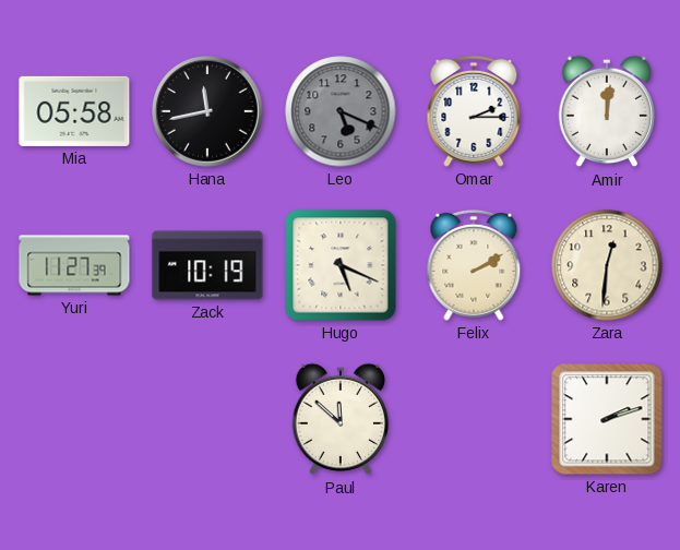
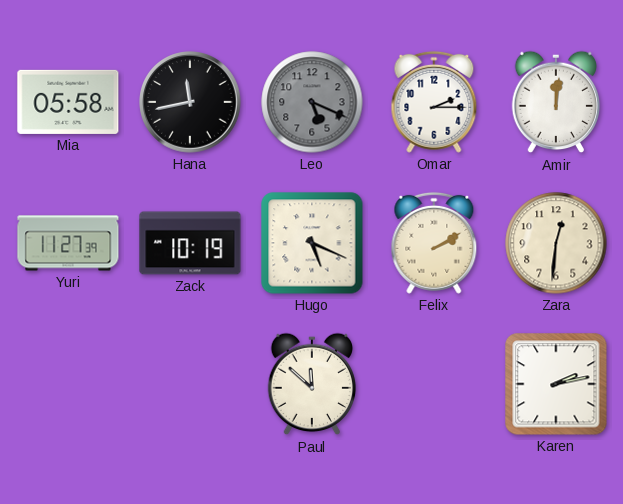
Karen: 2:12 -> 2:13 (556, 384)
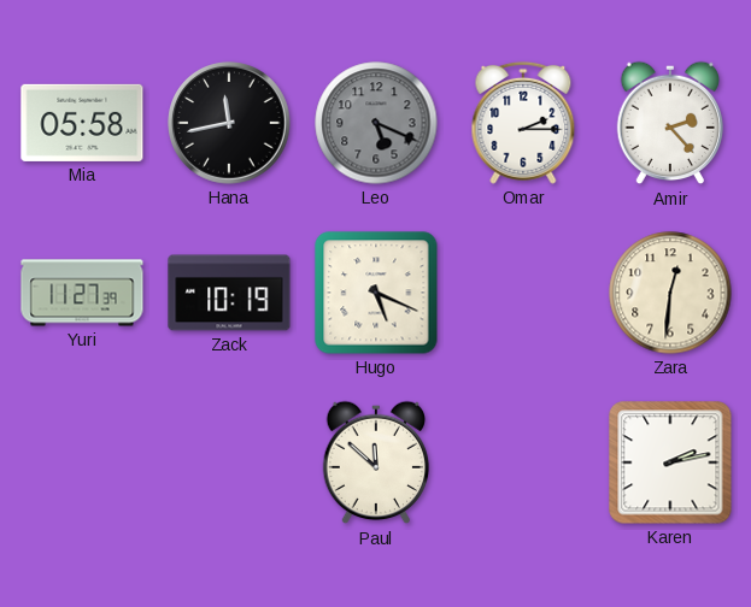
Amir: 12:01 -> 2:23 (670, 123)
Felix: 2:10 -> none (434, 243)
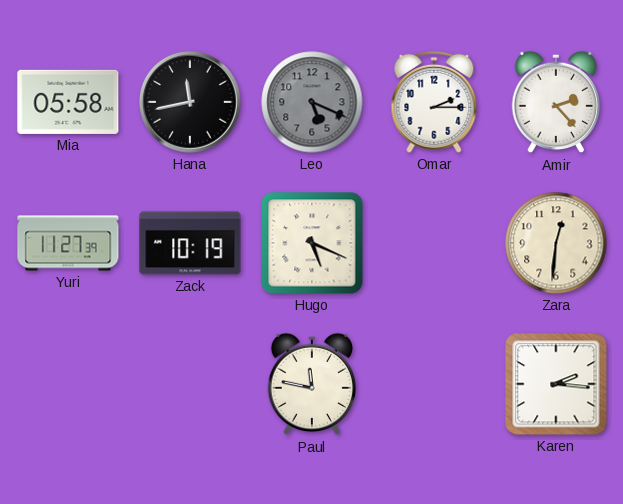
Paul: 11:52 -> 11:47 (312, 384)
Karen: 2:13 -> 2:16 (556, 384)
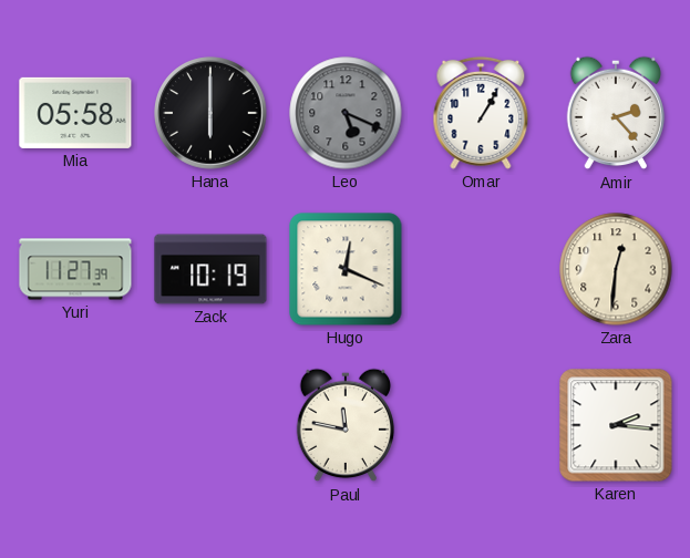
Hana: 11:43 -> 6:00 (210, 113)
Omar: 2:15 -> 1:05 (481, 113)
Hugo: 5:19 -> 12:19 (346, 269)
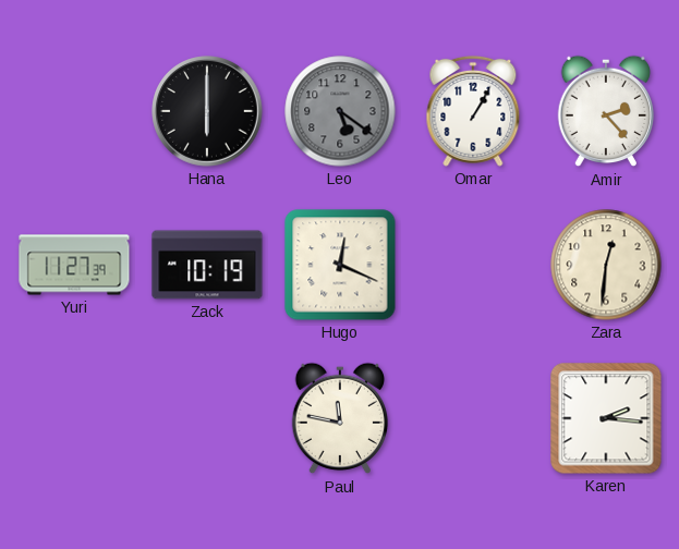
Mia: 05:58 -> none (75, 113)
Leo: 5:19 -> 5:21 (340, 111)
